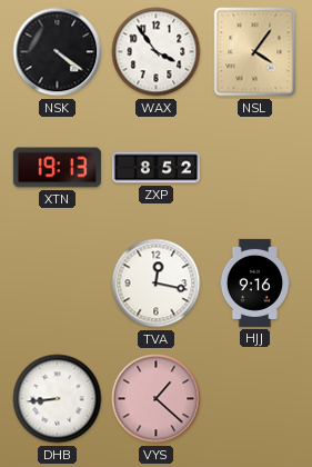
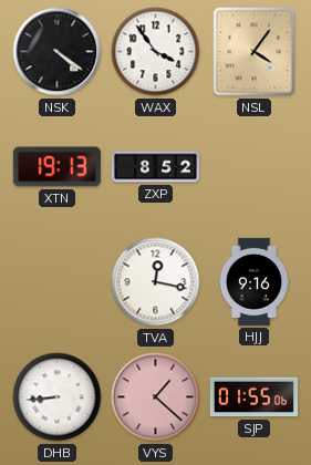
SJP: none -> 01:55 (253, 397)
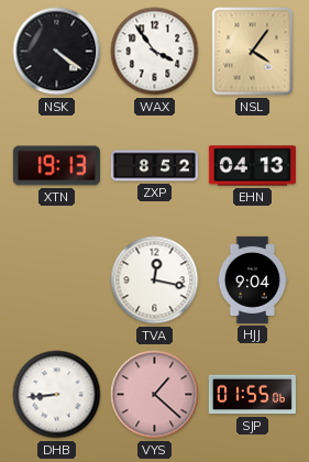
EHN: none -> 04:13 (252, 166)
HJJ: 9:16 -> 9:04 (253, 279)
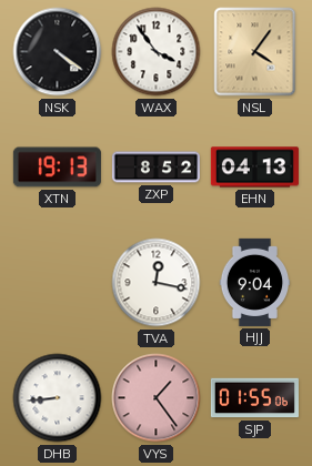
VYS: 1:22 -> 1:24 (157, 398)
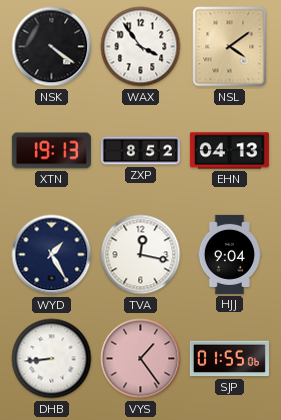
NSL: 4:06 -> 4:09 (230, 47)
WYD: none -> 1:25 (52, 255)
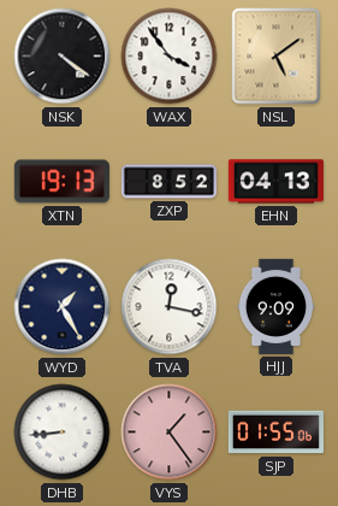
NSL: 4:09 -> 5:09 (277, 57)
HJJ: 9:04 -> 9:09 (277, 306)
